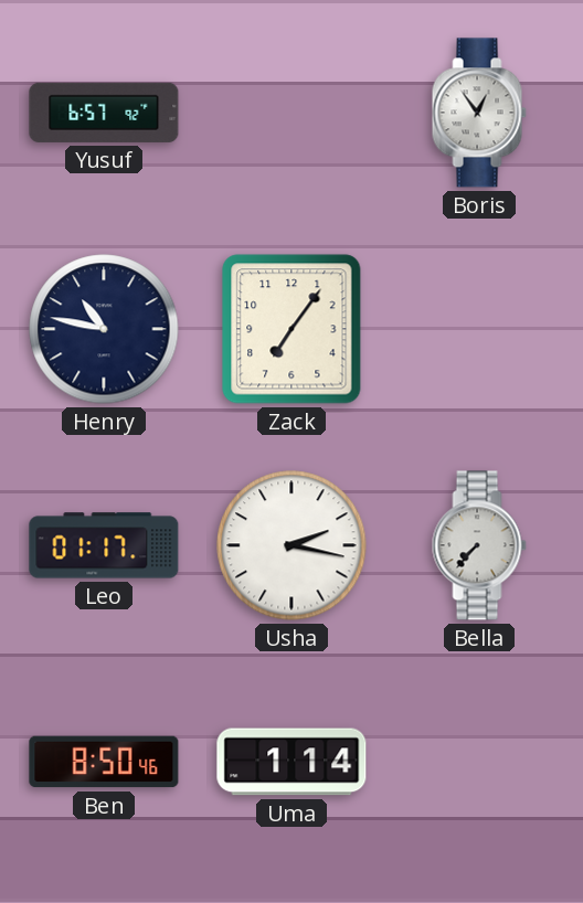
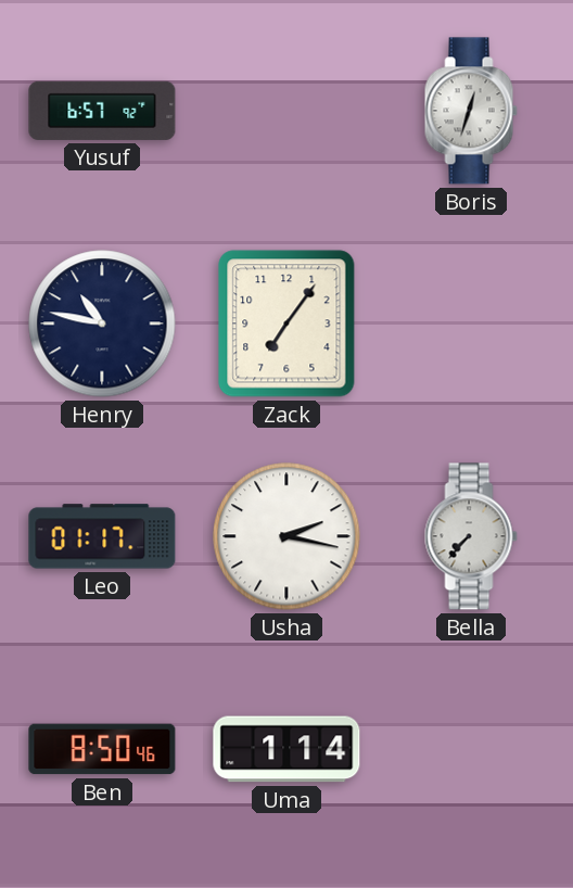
Boris: 12:54 -> 12:33 (471, 111)
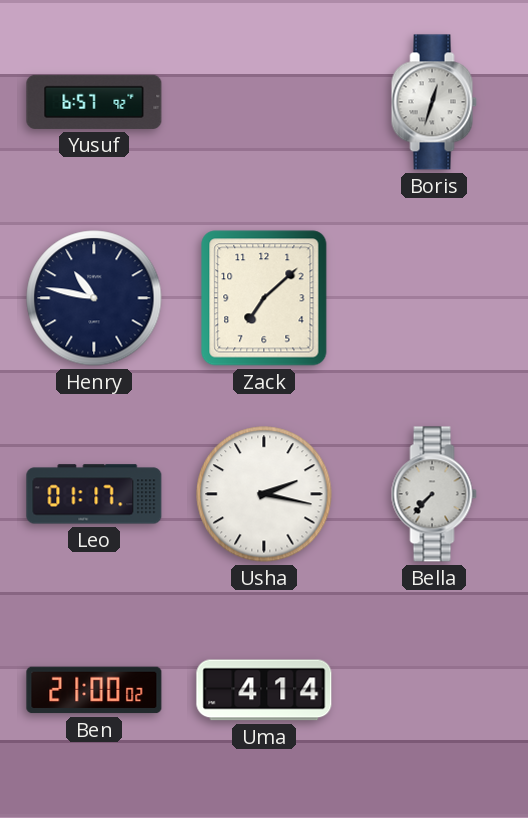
Zack: 7:06 -> 7:08 (264, 298)
Ben: 8:50 -> 21:00 (94, 690)
Uma: 1:14 -> 4:14 (264, 690)
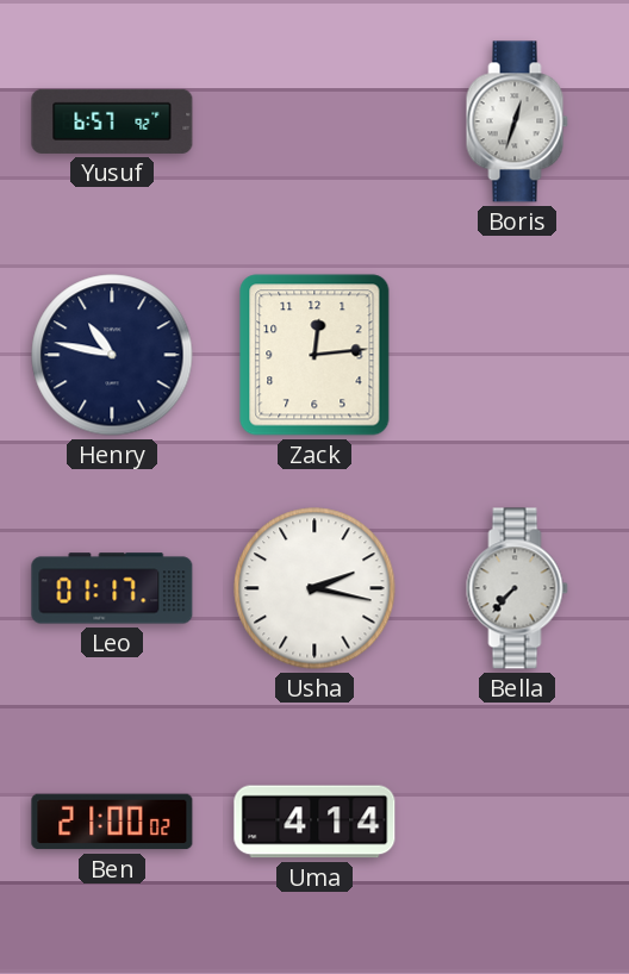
Zack: 7:08 -> 12:14 (314, 355)
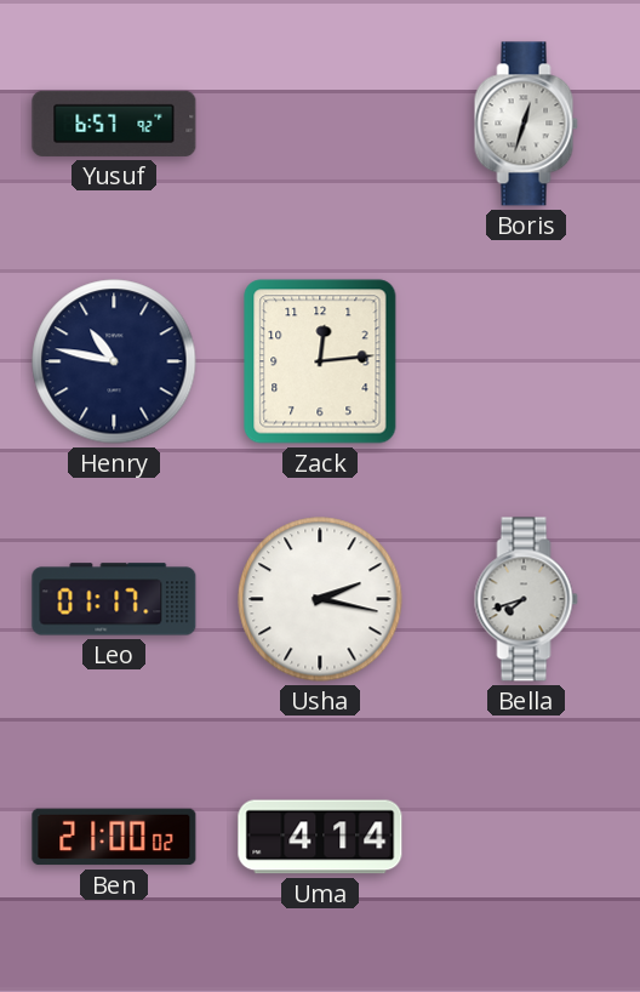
Bella: 7:37 -> 7:42 (526, 599)
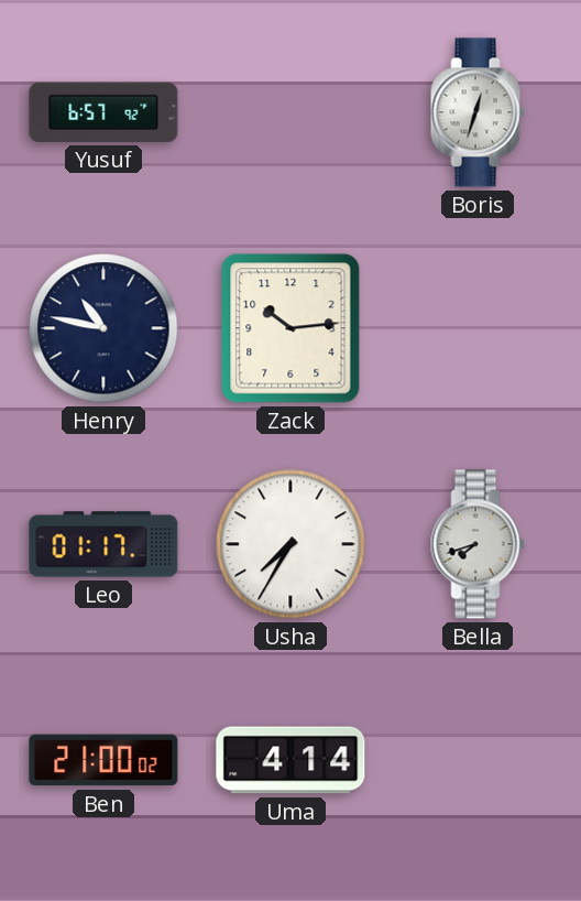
Zack: 12:14 -> 10:14 (290, 328)
Usha: 2:17 -> 7:35 (290, 544)
